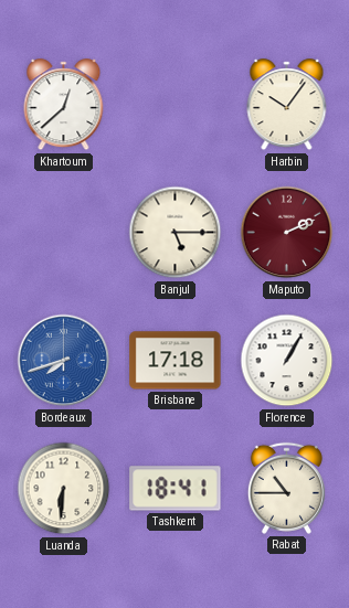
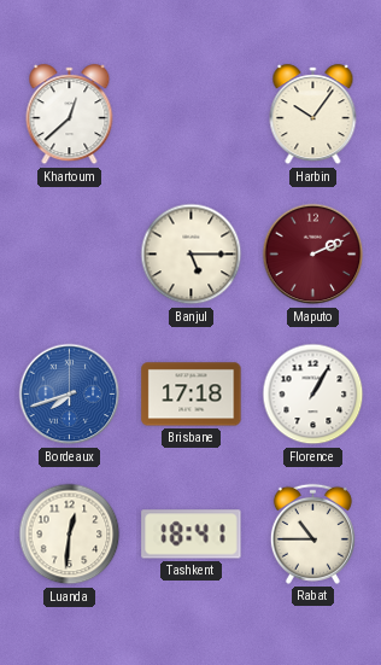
Luanda: 6:31 -> 12:31 (70, 535)
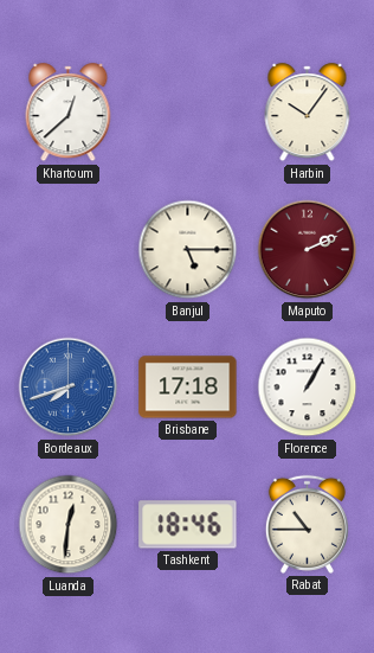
Tashkent: 18:41 -> 18:46 (188, 525)
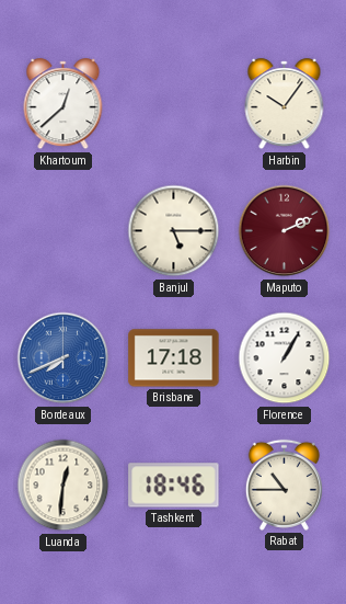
Bordeaux: 7:42 -> 7:41 (64, 358)
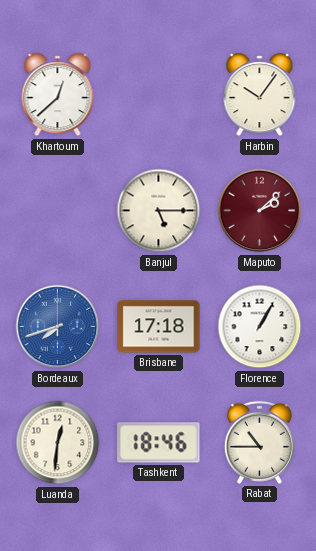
Maputo: 2:11 -> 2:08 (260, 211)
Bordeaux: 7:41 -> 7:42 (58, 327)
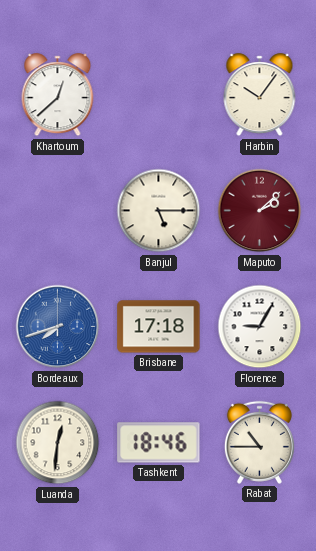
Florence: 1:05 -> 9:05 (260, 327)
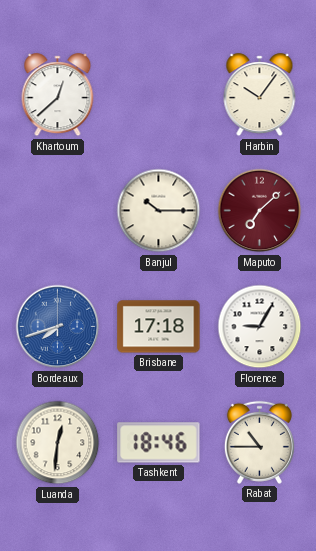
Banjul: 5:15 -> 10:15 (159, 211)
Maputo: 2:08 -> 7:08 (260, 211)
